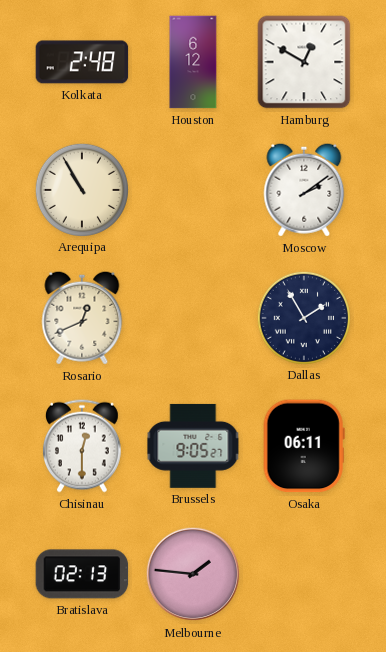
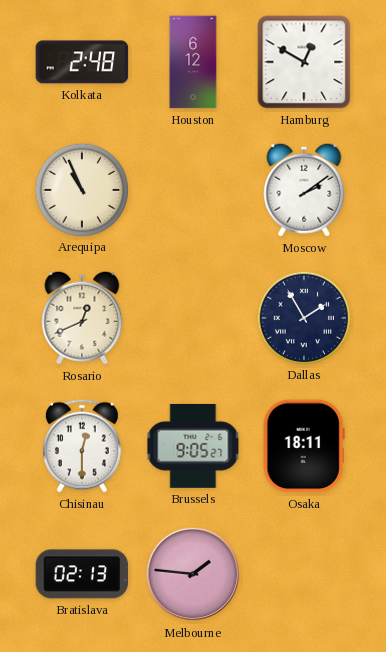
Arequipa: 10:55 -> 10:56 (81, 189)
Osaka: 06:11 -> 18:11 (304, 446)
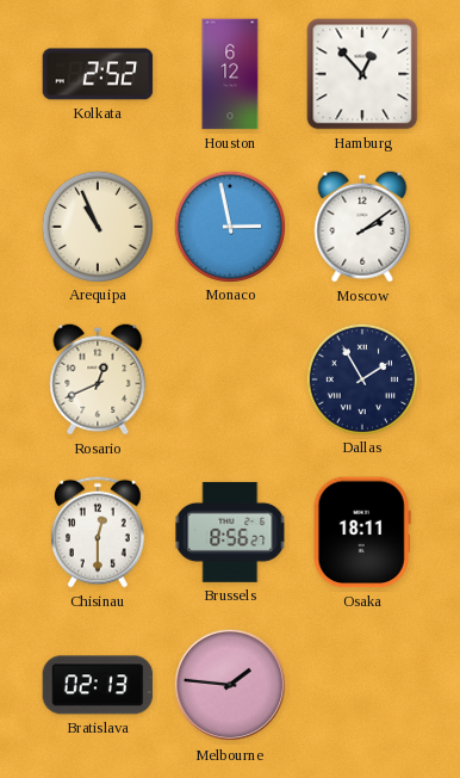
Kolkata: 2:48 -> 2:52 (98, 74)
Hamburg: 12:50 -> 12:53 (362, 74)
Monaco: none -> 2:58 (229, 226)
Brussels: 9:05 -> 8:56 (230, 532)
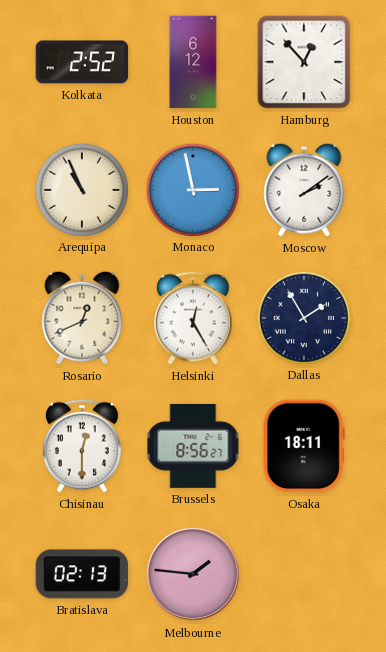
Helsinki: none -> 12:25 (193, 318)
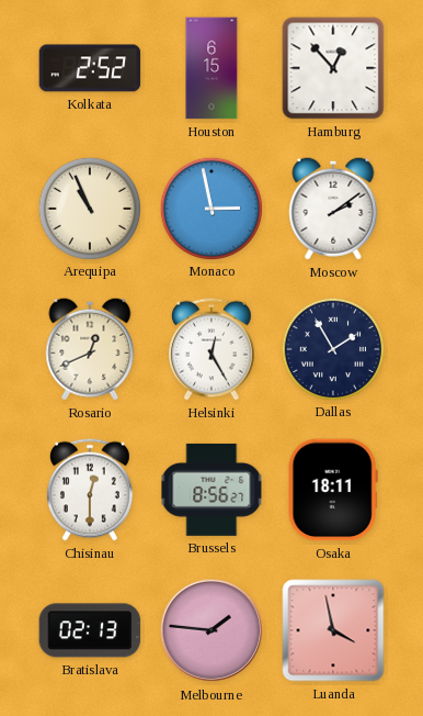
Houston: 6:12 -> 6:15 (211, 68)
Luanda: none -> 3:58 (333, 630)
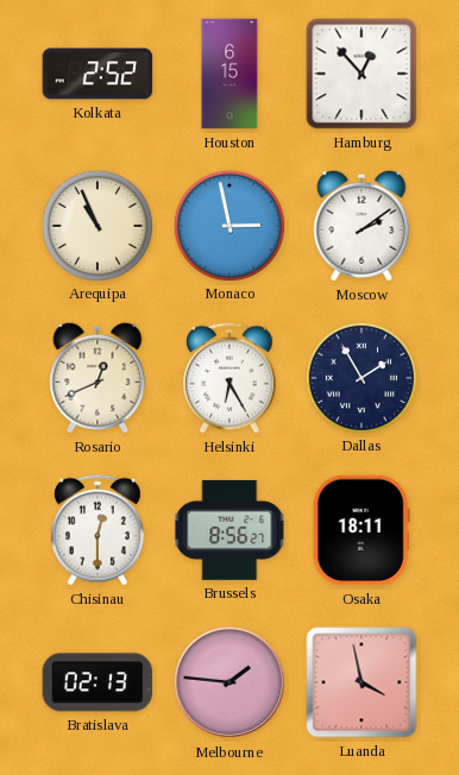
Helsinki: 12:25 -> 6:25 (229, 378)
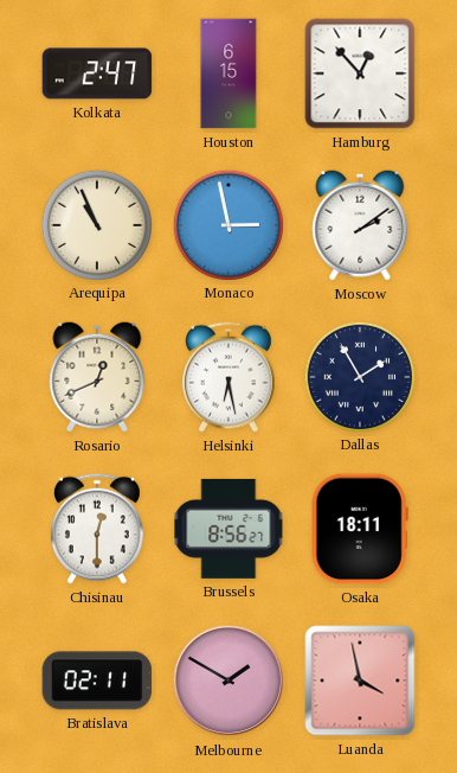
Kolkata: 2:52 -> 2:47 (97, 74)
Helsinki: 6:25 -> 6:28 (228, 377)
Bratislava: 02:13 -> 02:11 (97, 681)
Melbourne: 1:46 -> 1:50 (228, 681)
